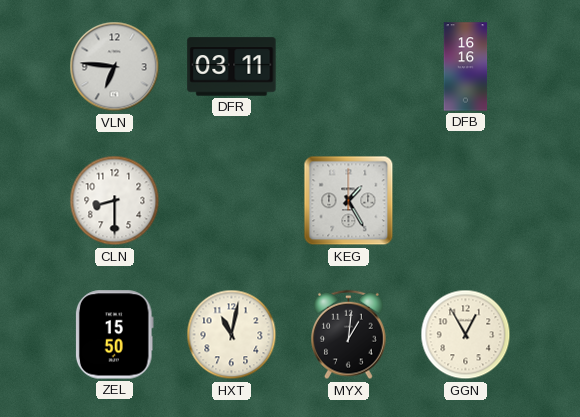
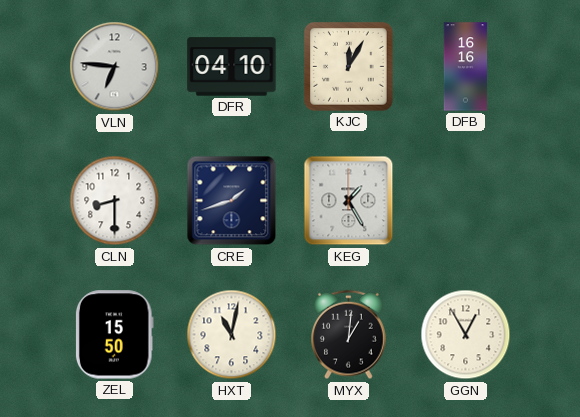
DFR: 03:11 -> 04:10 (232, 67)
KJC: none -> 12:05 (349, 67)
CRE: none -> 1:42 (232, 201)
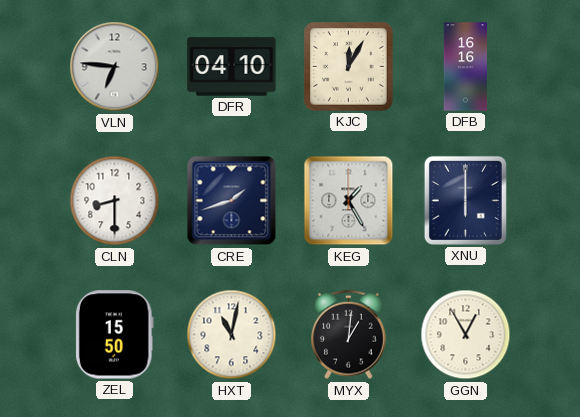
XNU: none -> 6:00 (465, 200)
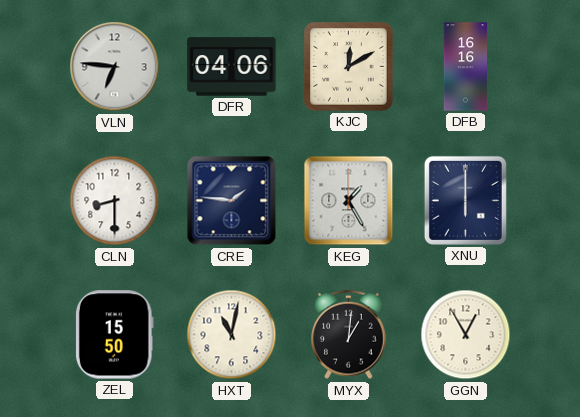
DFR: 04:10 -> 04:06 (232, 67)
KJC: 12:05 -> 12:10 (349, 67)
CRE: 1:42 -> 1:46 (232, 201)
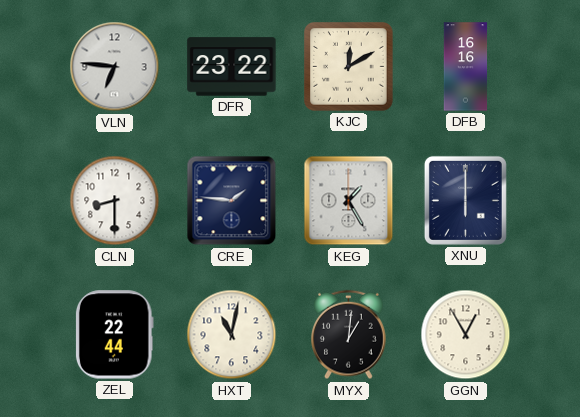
DFR: 04:06 -> 23:22 (232, 67)
ZEL: 15:50 -> 22:44 (114, 335)
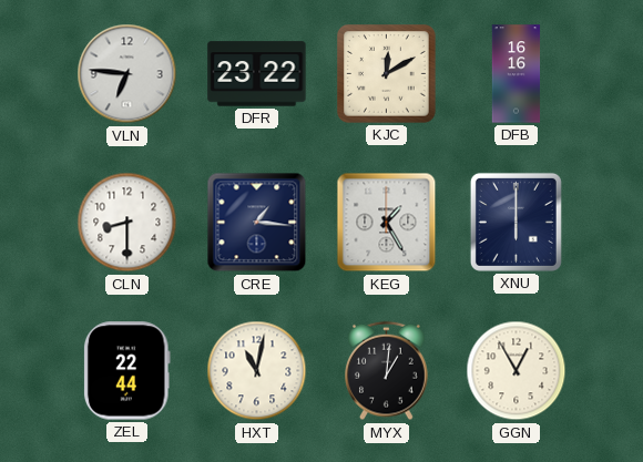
CRE: 1:46 -> 1:16 (257, 223)
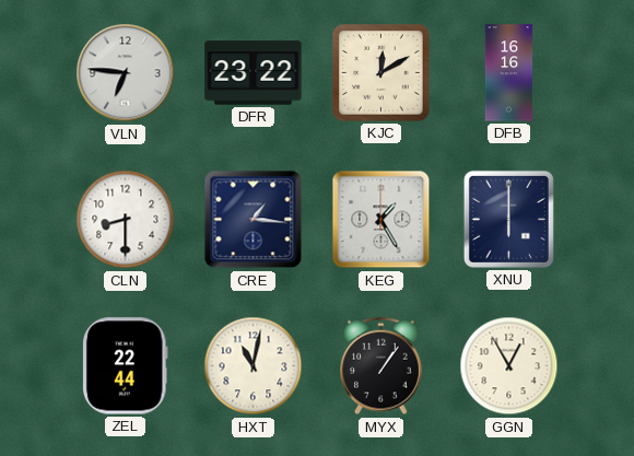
MYX: 1:01 -> 1:06 (381, 366)
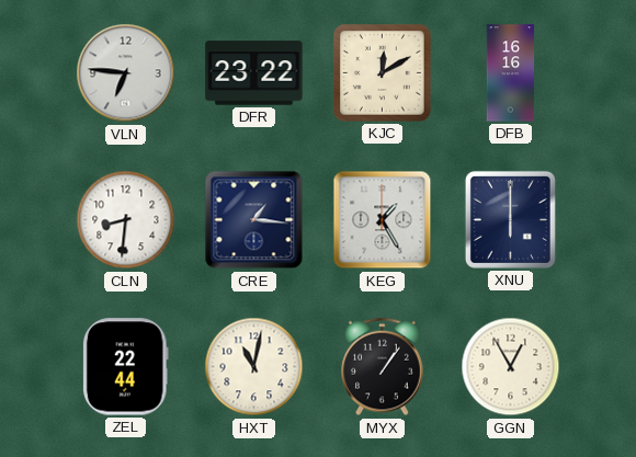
CLN: 8:30 -> 8:31 (126, 220)
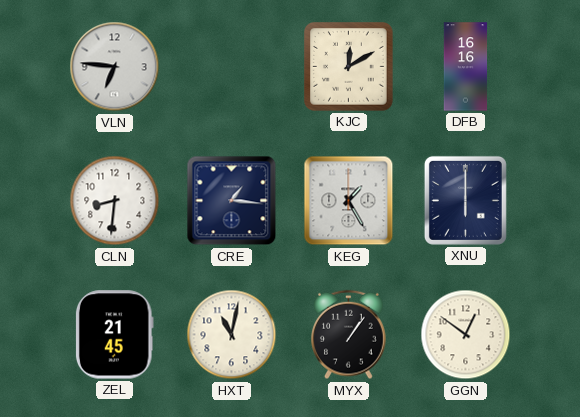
DFR: 23:22 -> none (254, 73)
ZEL: 22:44 -> 21:45 (114, 335)
GGN: 12:55 -> 12:51 (466, 335)
